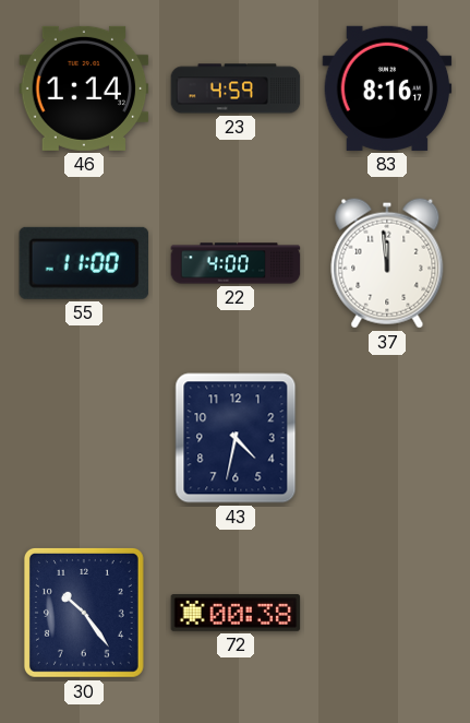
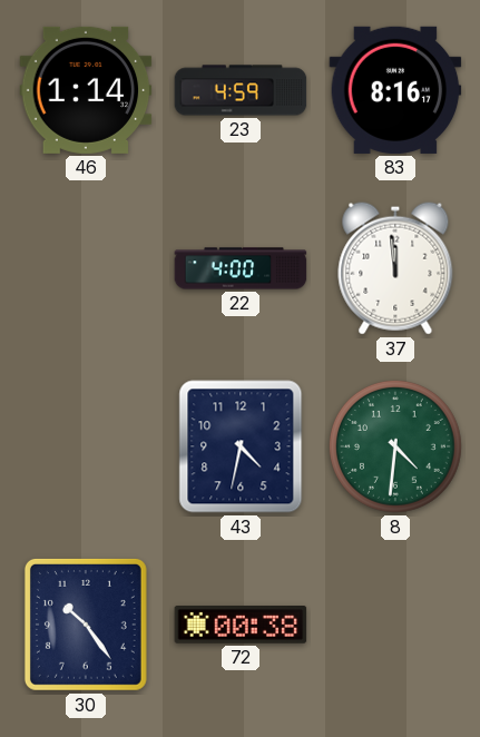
55: 11:00 -> none (83, 263)
8: none -> 4:31 (395, 446)
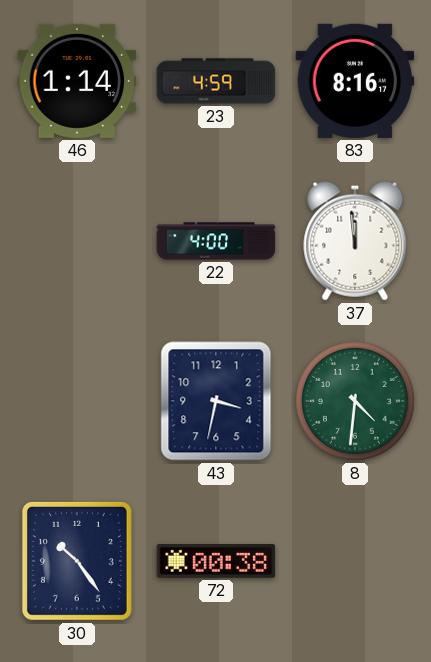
43: 4:32 -> 3:32 (216, 401)
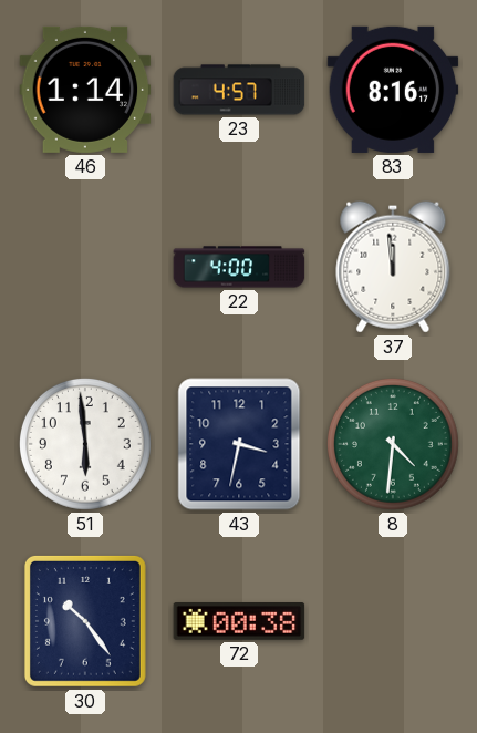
23: 4:59 -> 4:57 (239, 90)
51: none -> 5:59 (85, 444)
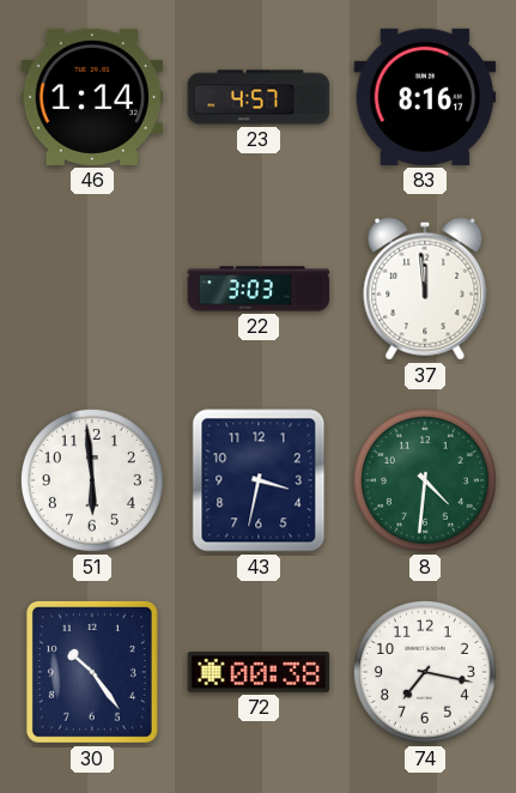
22: 4:00 -> 3:03 (259, 289)
74: none -> 7:17 (425, 672)
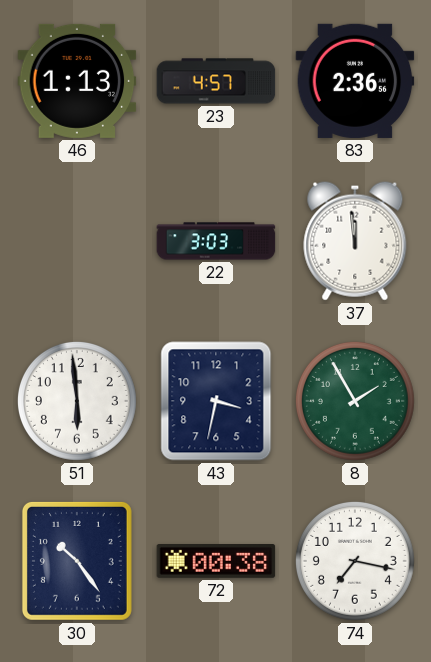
46: 1:14 -> 1:13 (77, 81)
83: 8:16 -> 2:36 (355, 81)
8: 4:31 -> 1:55 (355, 401)
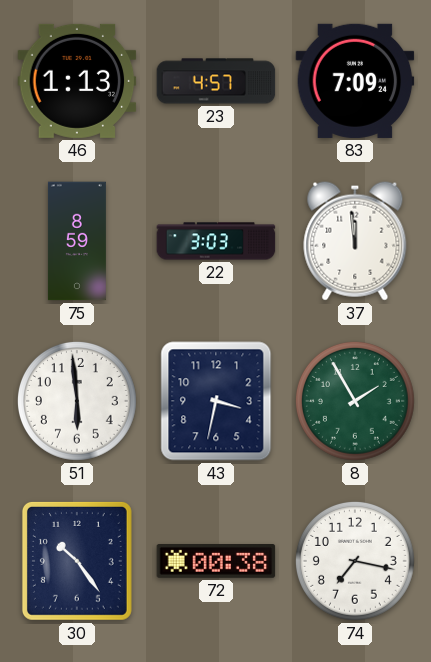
83: 2:36 -> 7:09 (355, 81)
75: none -> 8:59 (77, 241)
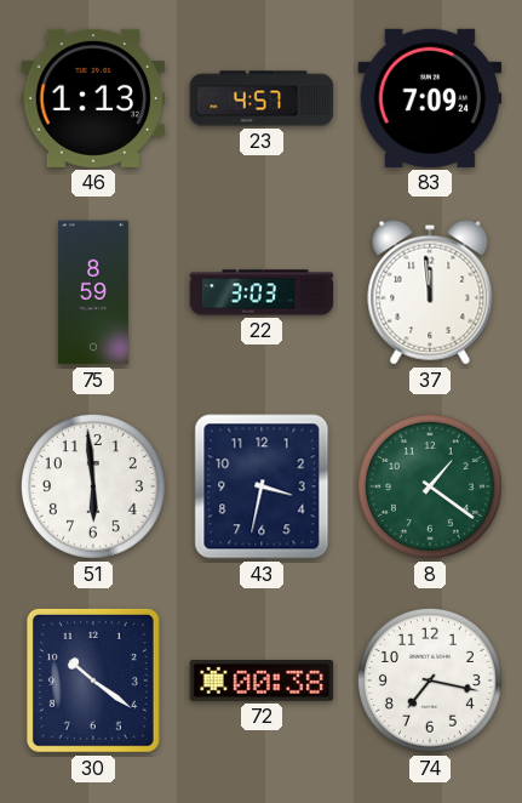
8: 1:55 -> 1:21 (430, 486)
30: 10:24 -> 10:21 (93, 680)
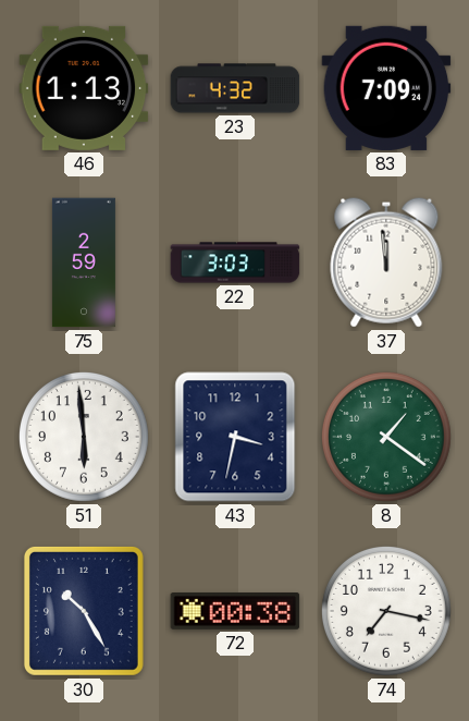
23: 4:57 -> 4:32 (235, 88)
75: 8:59 -> 2:59 (84, 262)
30: 10:21 -> 10:25 (84, 611)
